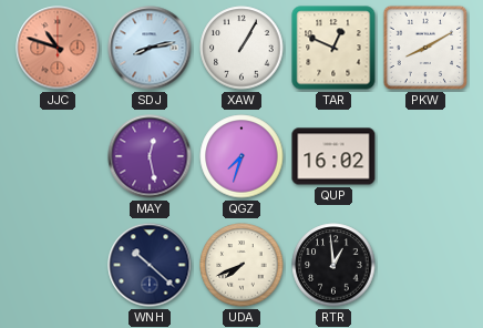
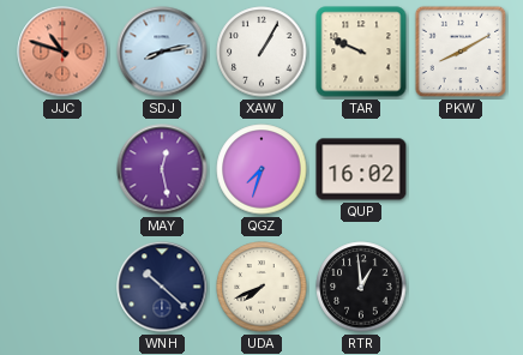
TAR: 12:49 -> 9:49 (361, 52)
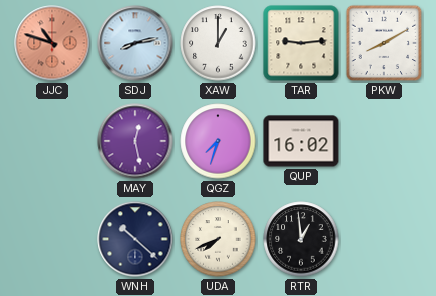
XAW: 1:05 -> 1:00 (218, 43)
TAR: 9:49 -> 9:14 (301, 43)
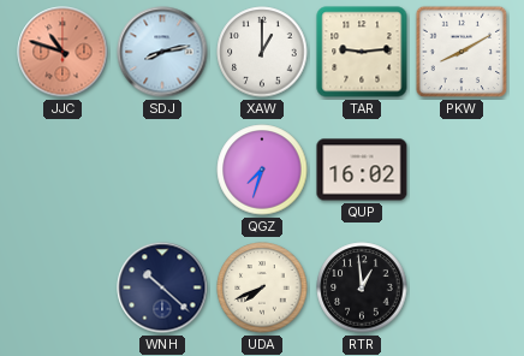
MAY: 12:28 -> none (135, 141)
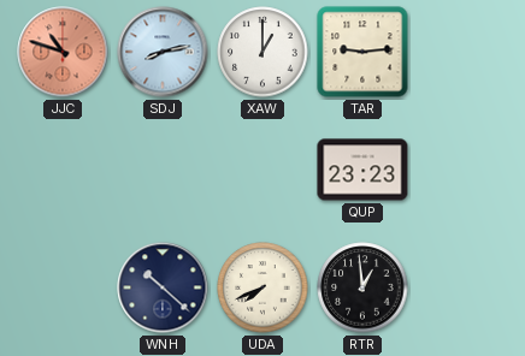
PKW: 8:10 -> none (462, 52)
QGZ: 7:33 -> none (262, 170)
QUP: 16:02 -> 23:23 (362, 170)
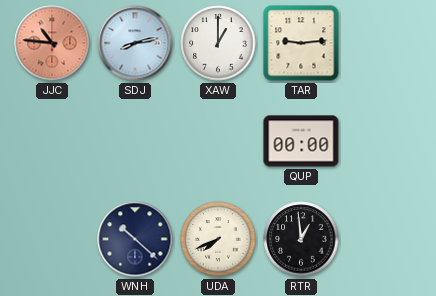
JJC: 10:48 -> 10:46 (52, 43)
QUP: 23:23 -> 00:00 (301, 141)
